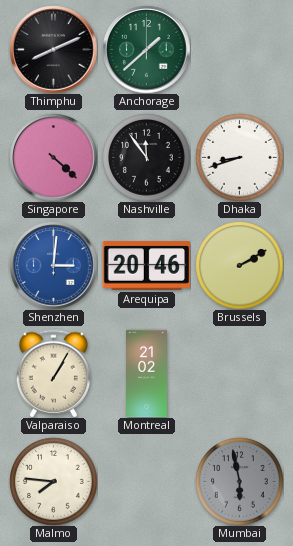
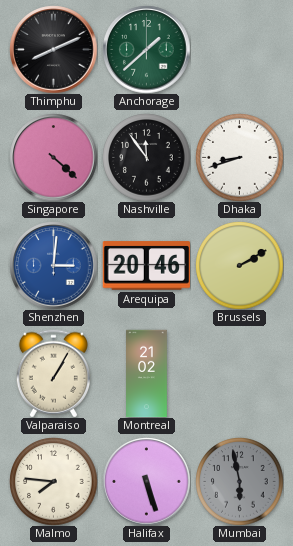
Halifax: none -> 5:27 (146, 481)
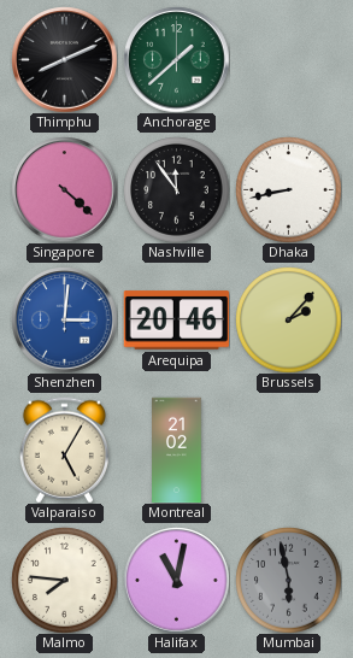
Dhaka: 8:42 -> 8:43 (288, 189)
Brussels: 2:10 -> 2:07 (288, 319)
Valparaiso: 1:05 -> 5:05 (64, 450)
Halifax: 5:27 -> 11:02 (176, 580)
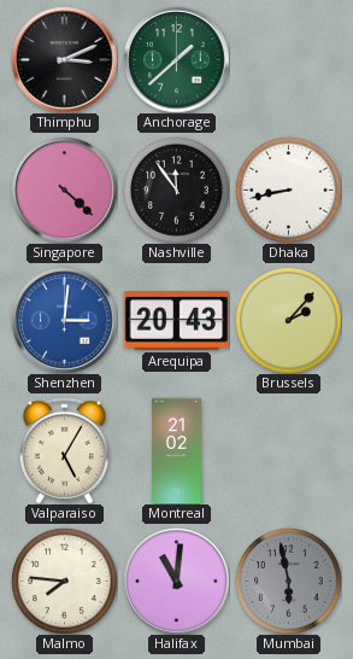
Thimphu: 8:11 -> 3:11 (64, 59)
Arequipa: 20:46 -> 20:43 (176, 321)
Halifax: 11:02 -> 11:01 (176, 581)
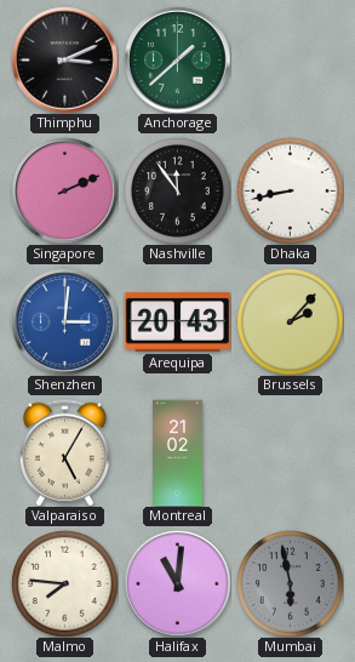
Singapore: 4:22 -> 2:11 (64, 190)
